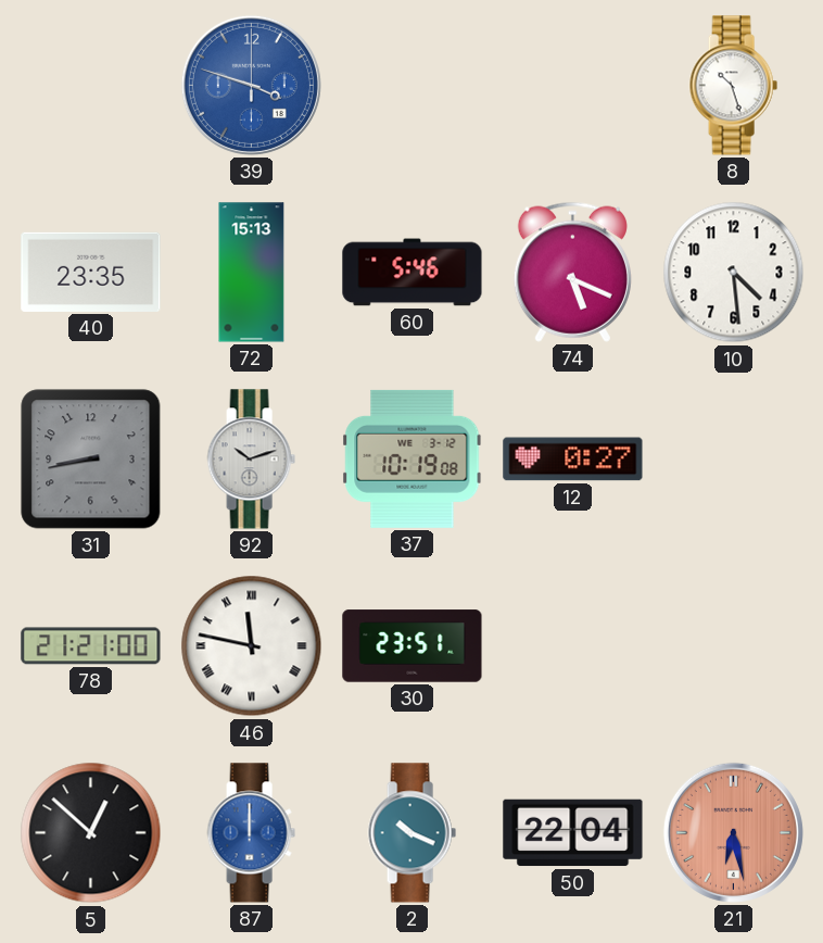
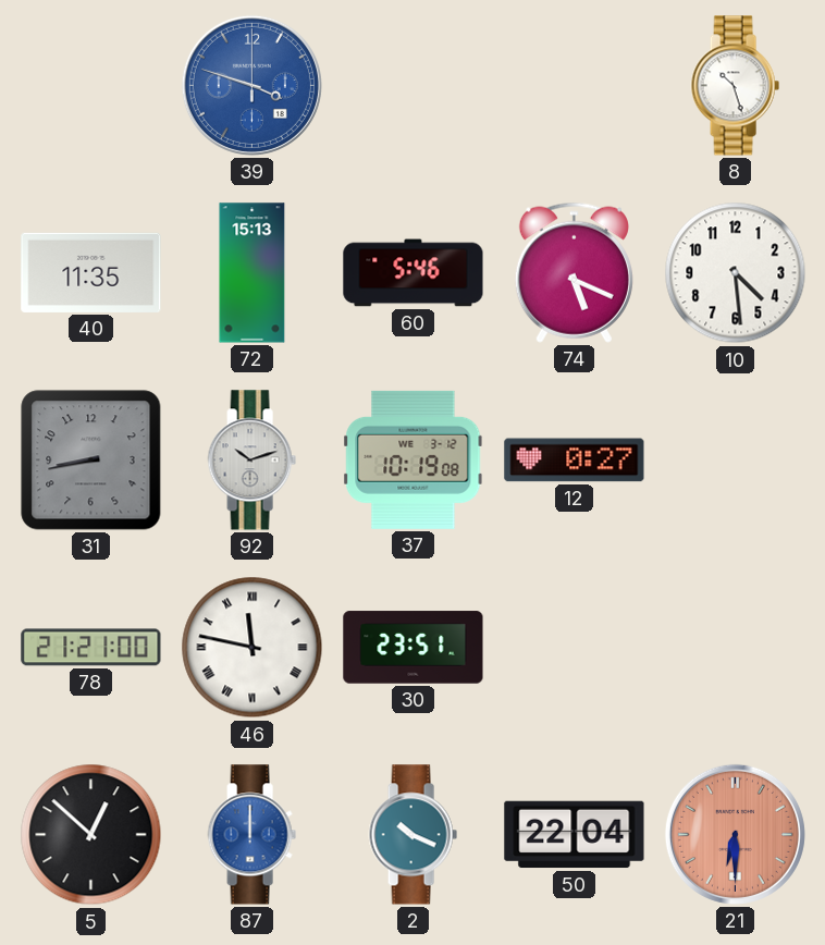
40: 23:35 -> 11:35 (91, 272)
21: 6:28 -> 6:30 (735, 834)
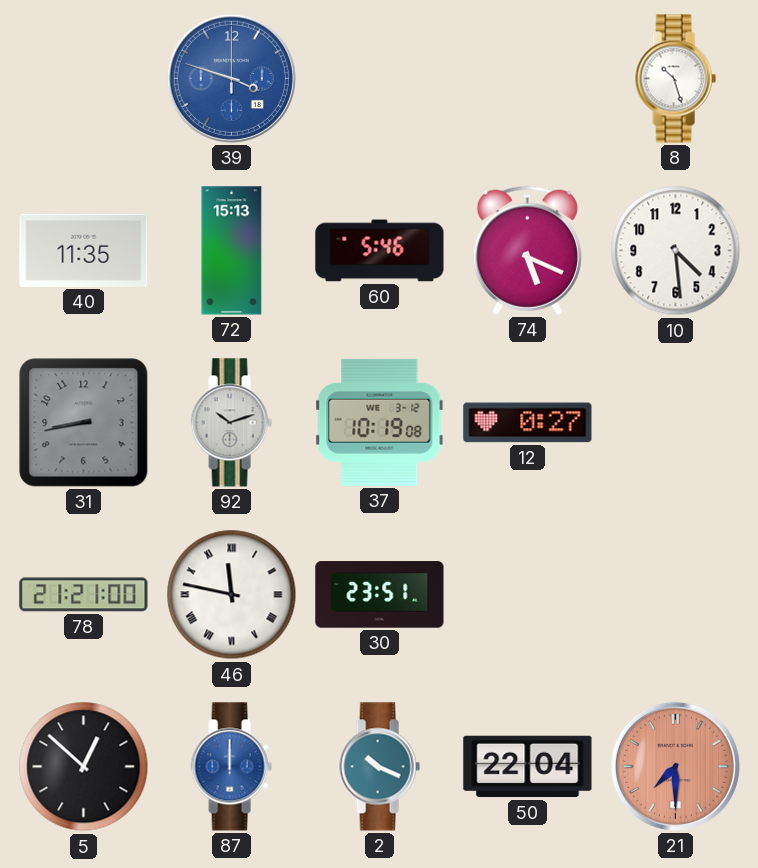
21: 6:30 -> 7:30 (675, 766)
